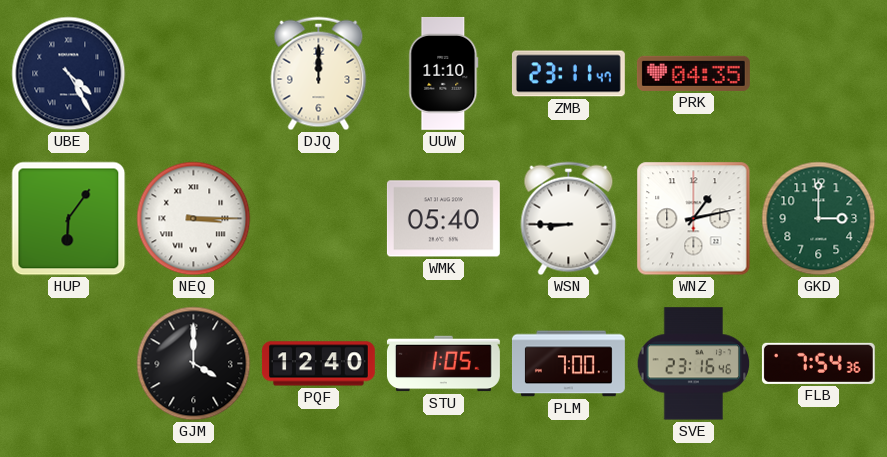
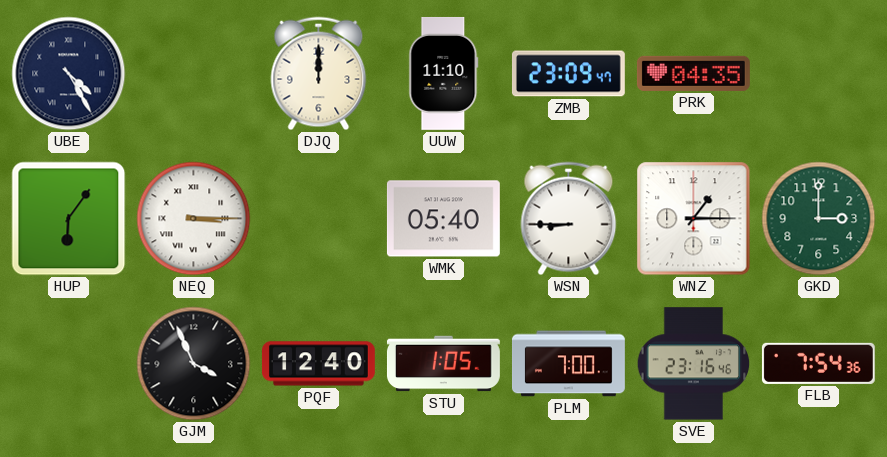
ZMB: 23:11 -> 23:09 (568, 74)
WNZ: 1:13 -> 1:15 (694, 219)
GJM: 4:00 -> 3:56 (194, 364)
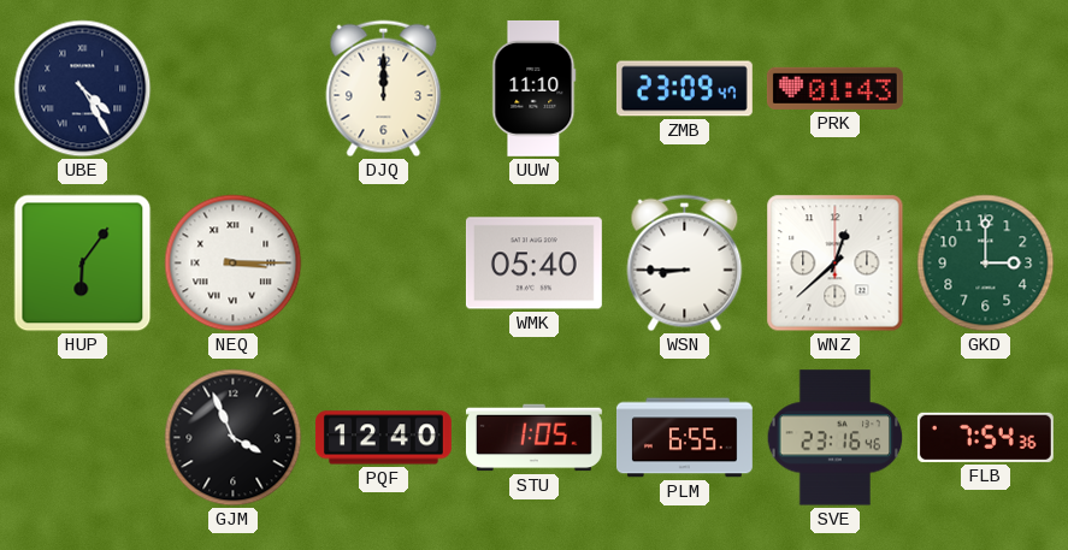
PRK: 04:35 -> 01:43 (834, 88)
WNZ: 1:15 -> 12:38 (836, 264)
PLM: 7:00 -> 6:55 (684, 438)
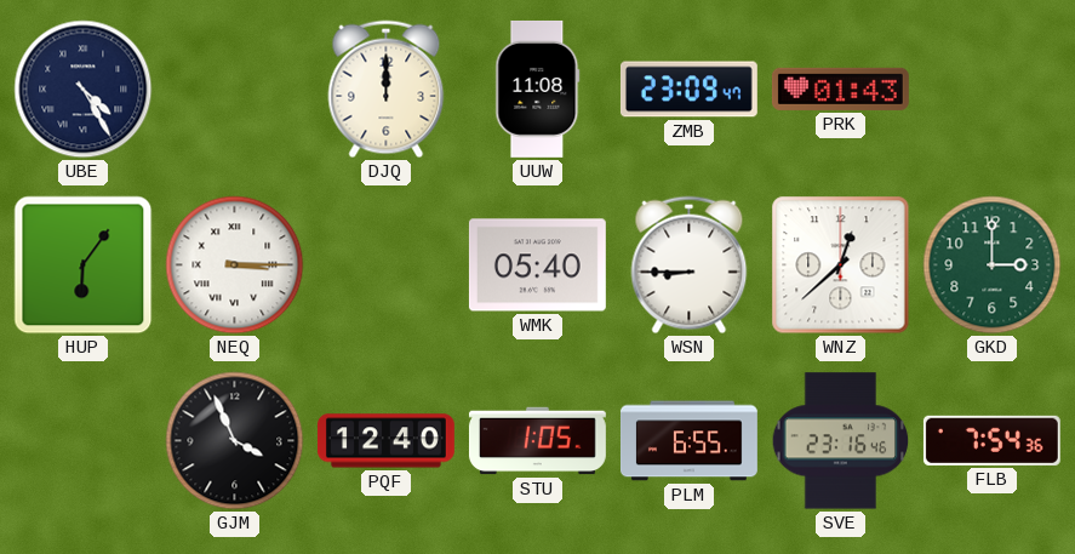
UUW: 11:10 -> 11:08 (538, 88)
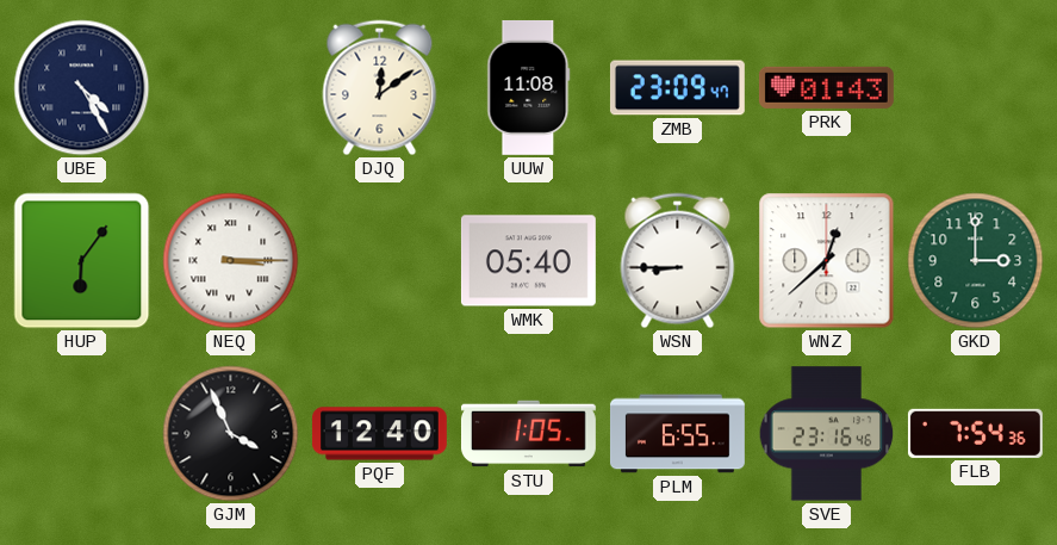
DJQ: 12:00 -> 12:09 (380, 88)
